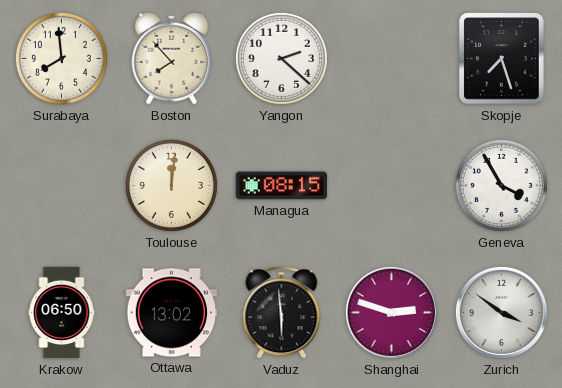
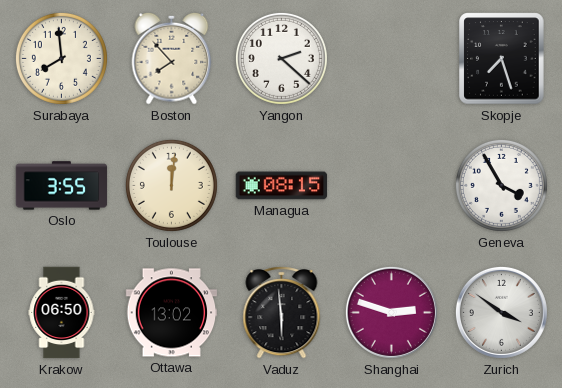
Oslo: none -> 3:55 (62, 186)
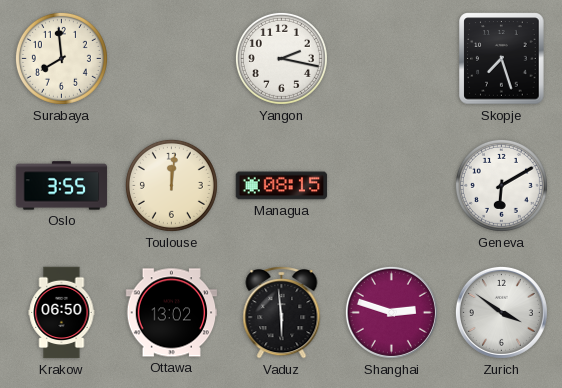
Boston: 7:53 -> none (172, 58)
Yangon: 2:22 -> 2:17 (281, 58)
Geneva: 3:55 -> 6:10 (501, 185)
